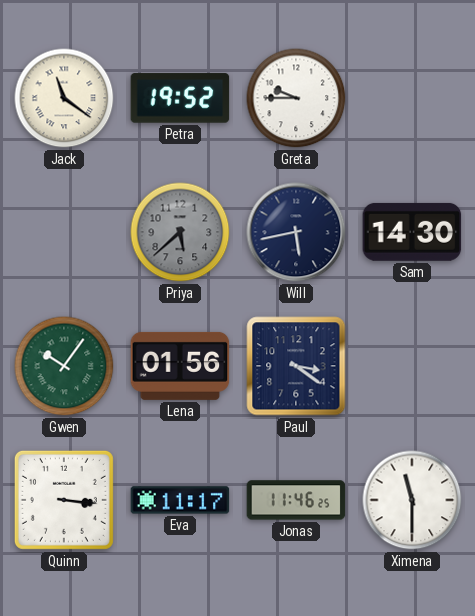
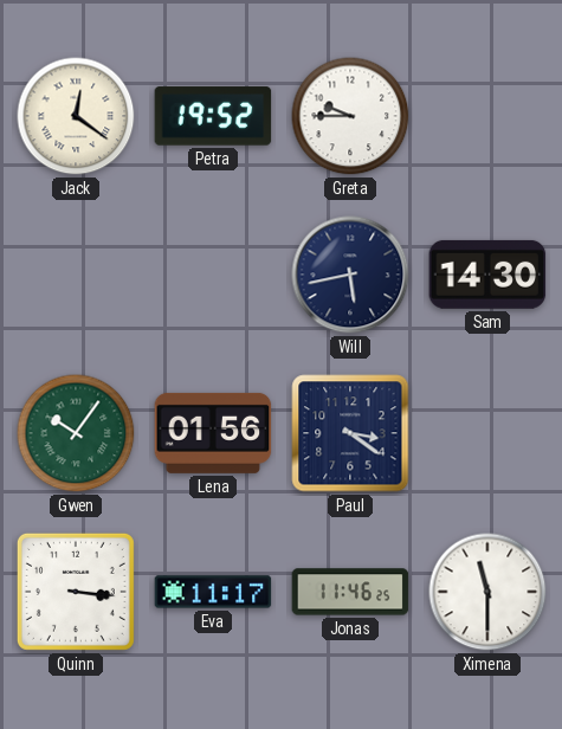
Jack: 11:21 -> 12:21 (76, 116)
Priya: 5:38 -> none (180, 232)
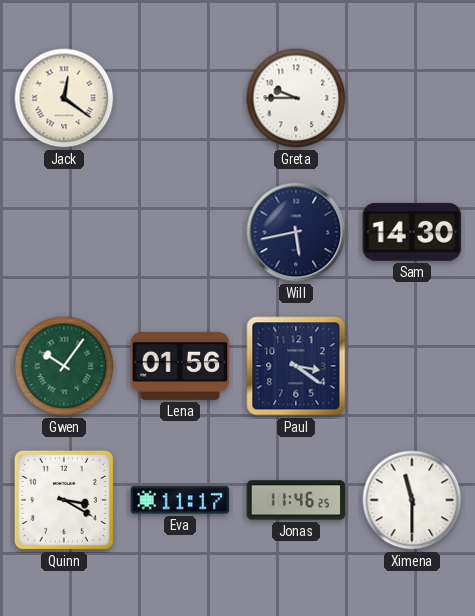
Petra: 19:52 -> none (213, 116)
Quinn: 3:16 -> 3:20 (64, 500)
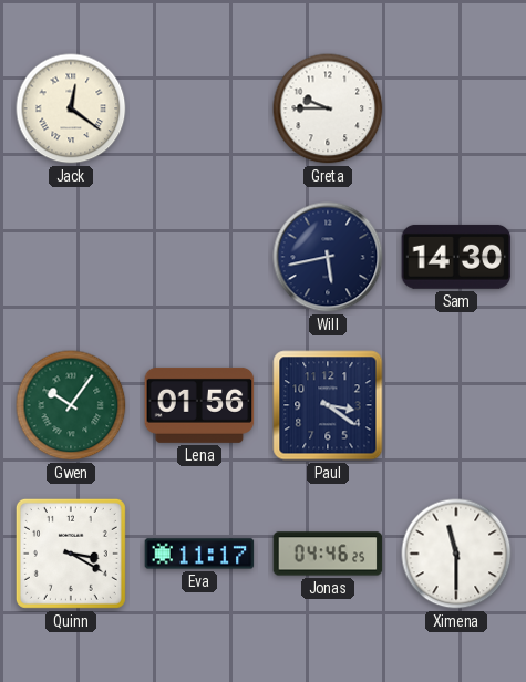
Jonas: 11:46 -> 04:46 (328, 554)
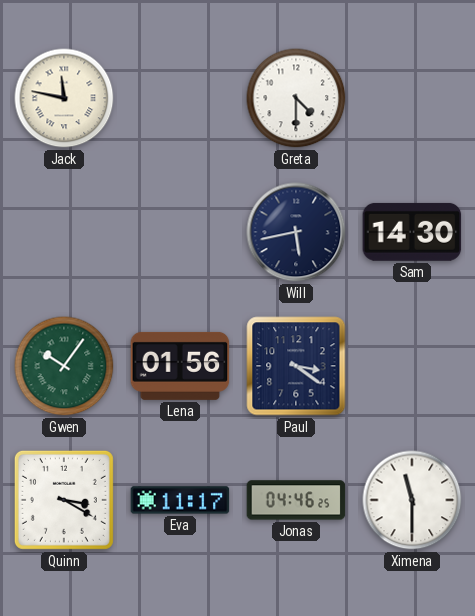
Jack: 12:21 -> 11:47 (64, 98)
Greta: 9:45 -> 4:30 (296, 98)
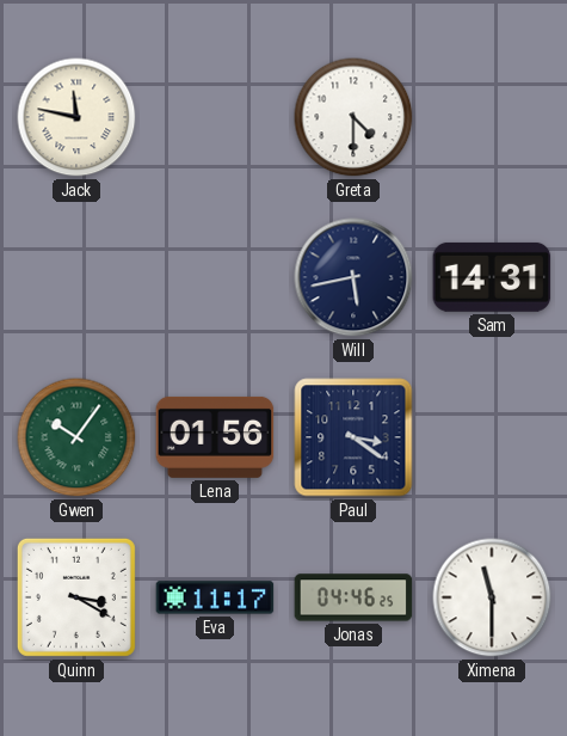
Sam: 14:30 -> 14:31 (492, 277)
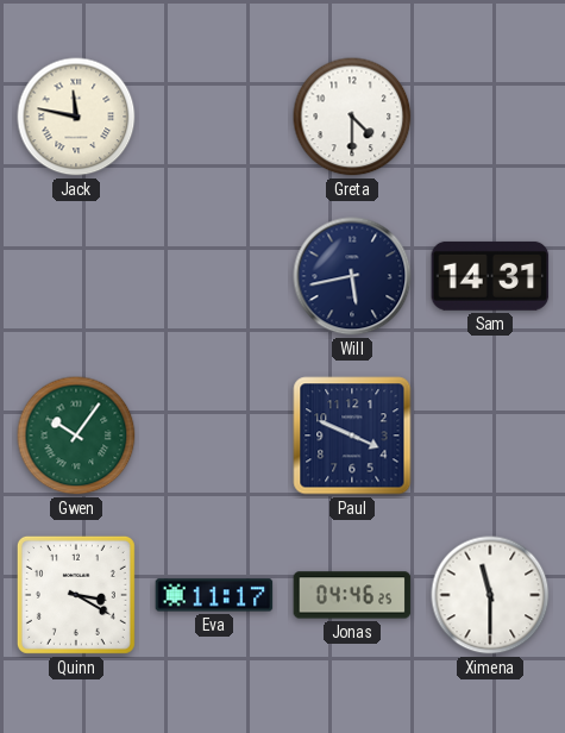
Lena: 01:56 -> none (215, 437)
Paul: 3:21 -> 3:49 (352, 436)
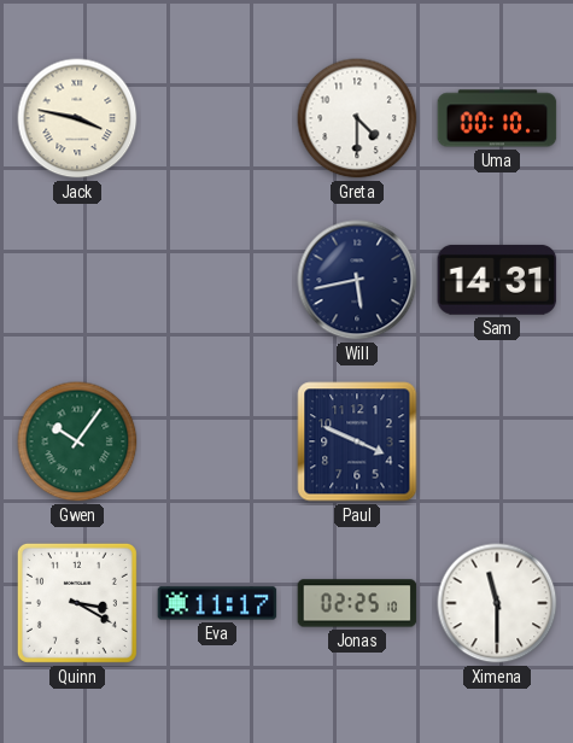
Jack: 11:47 -> 3:47 (77, 118)
Uma: none -> 00:10 (497, 118)
Jonas: 04:46 -> 02:25 (357, 603)
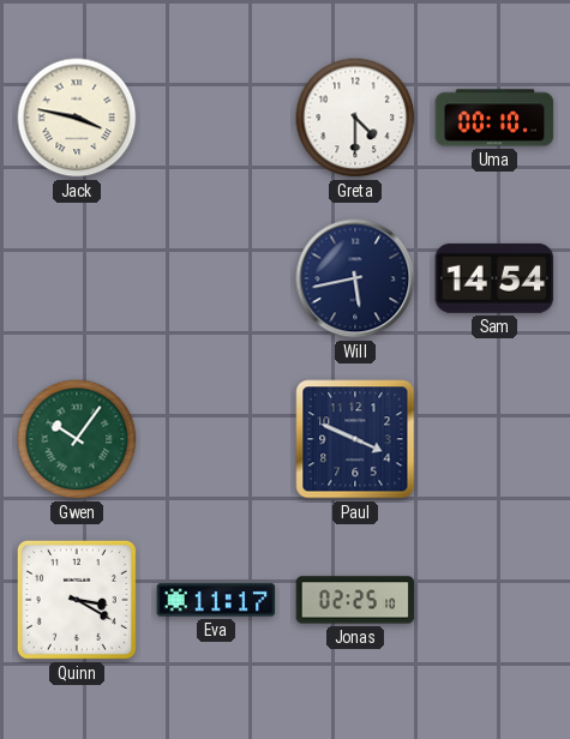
Sam: 14:31 -> 14:54 (494, 278)
Ximena: 11:30 -> none (497, 603)
